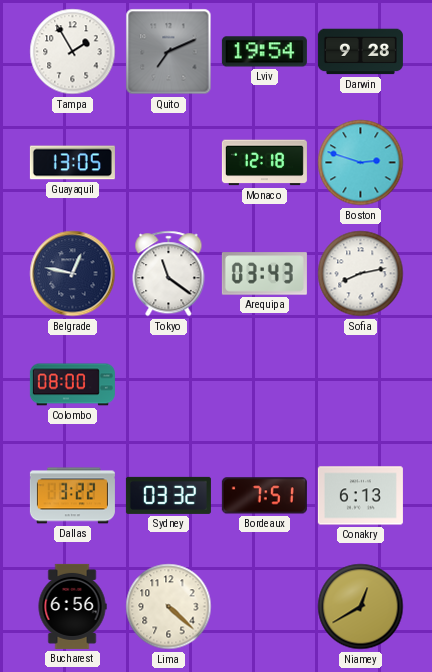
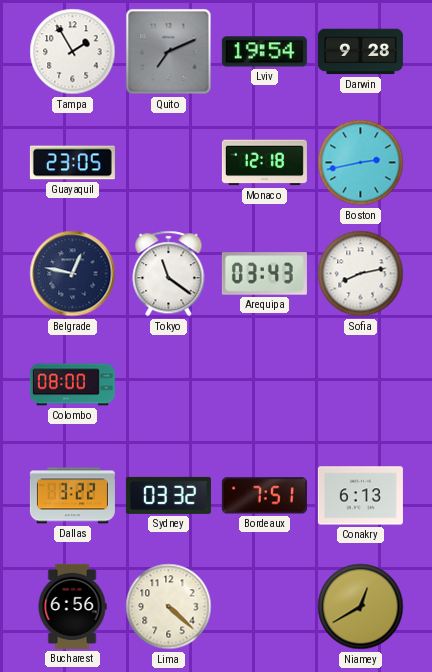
Guayaquil: 13:05 -> 23:05 (72, 163)
Boston: 2:48 -> 2:43 (361, 163)
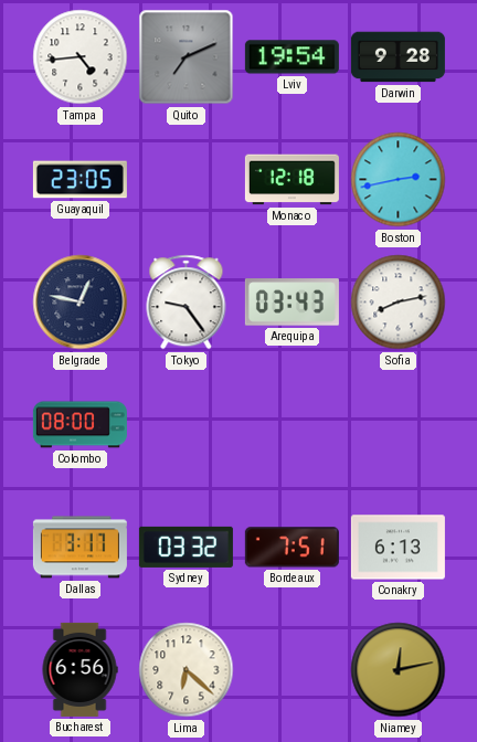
Tampa: 1:55 -> 4:44 (81, 57)
Tokyo: 11:21 -> 9:24 (187, 303)
Dallas: 3:22 -> 3:17 (79, 548)
Lima: 4:22 -> 6:22 (187, 670)
Niamey: 12:40 -> 12:13 (399, 670)
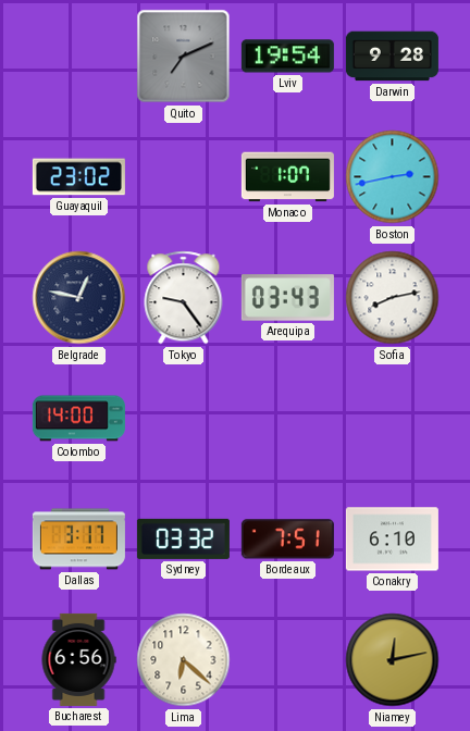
Tampa: 4:44 -> none (81, 57)
Guayaquil: 23:05 -> 23:02 (78, 177)
Monaco: 12:18 -> 1:07 (287, 177)
Colombo: 08:00 -> 14:00 (78, 419)
Conakry: 6:13 -> 6:10 (392, 540)
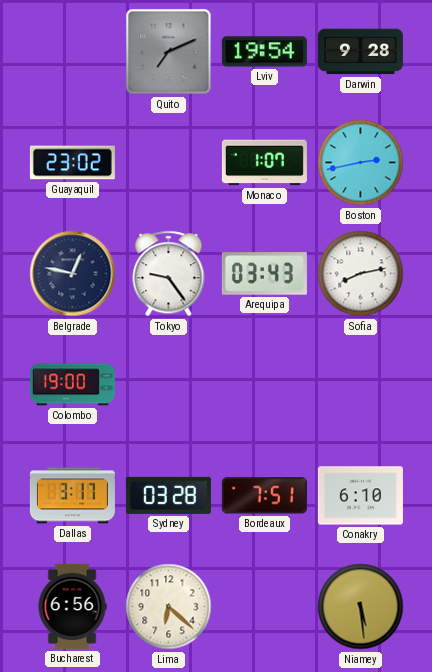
Colombo: 14:00 -> 19:00 (72, 385)
Sydney: 03:32 -> 03:28 (168, 495)
Niamey: 12:13 -> 5:29 (361, 607)
